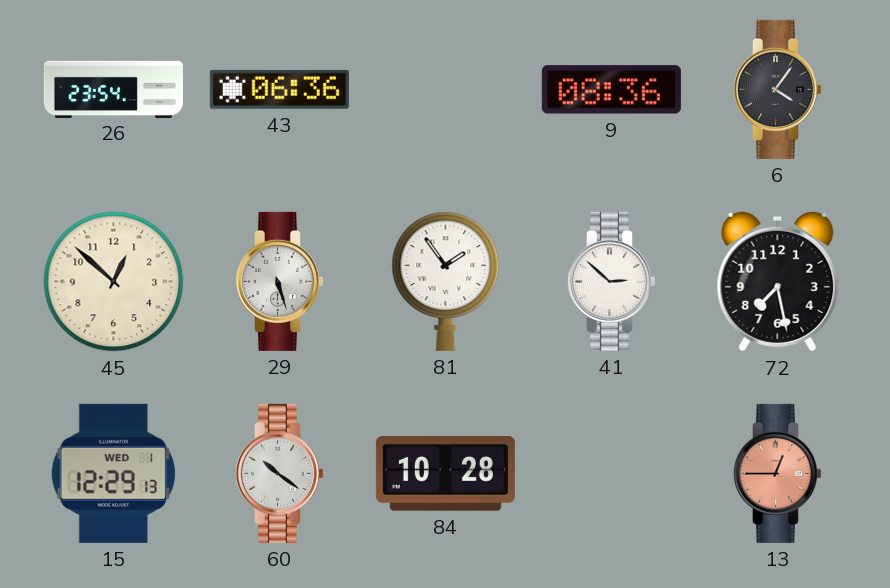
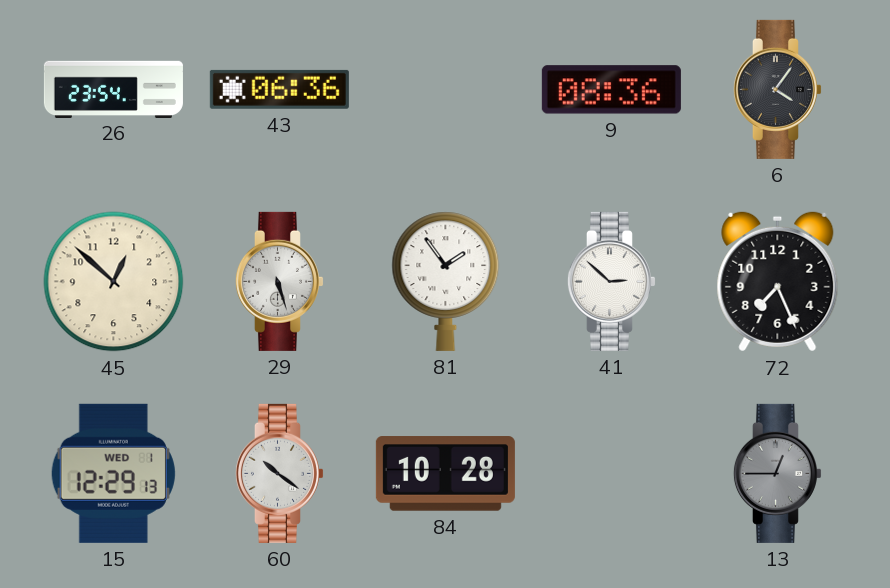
72: 7:28 -> 7:26 (778, 282)
13 dial: salmon -> grey (777, 473)
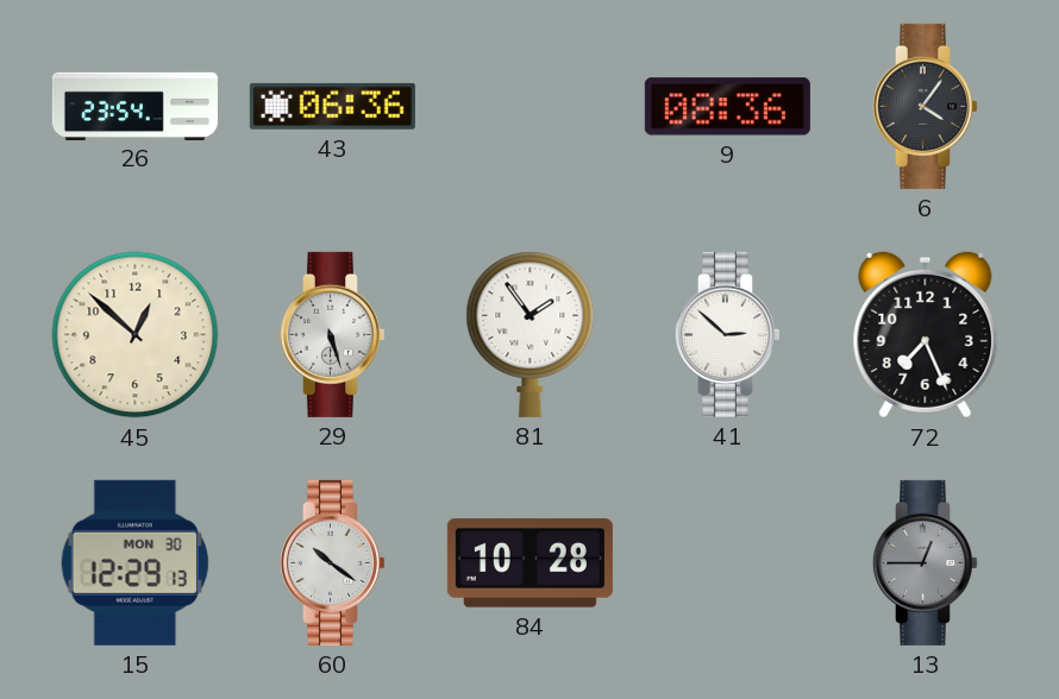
15 date: WED 1 -> MON 30 (134, 562)
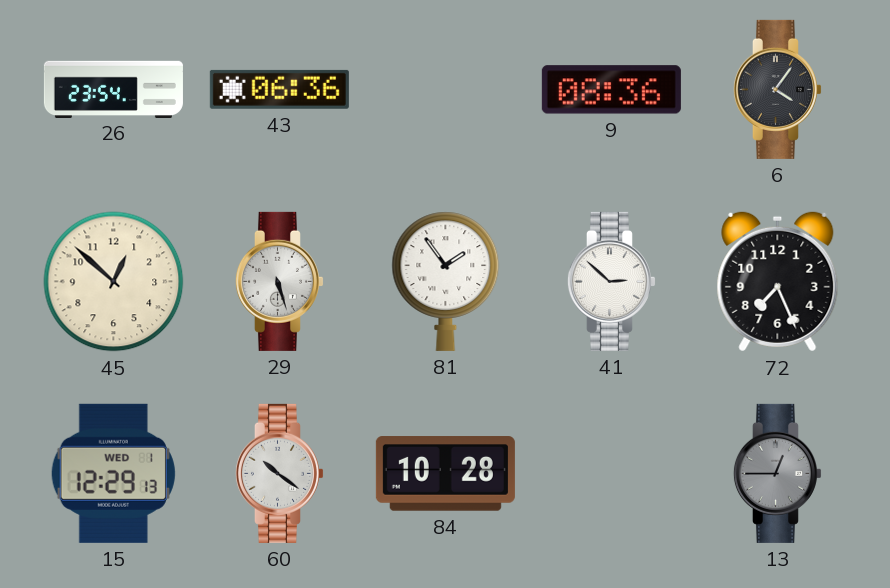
15 date: MON 30 -> WED 1 (113, 473)
